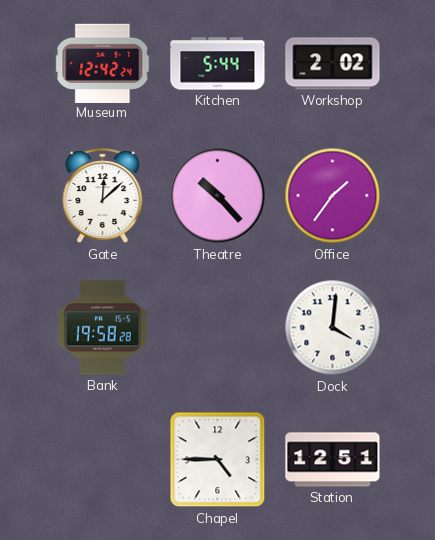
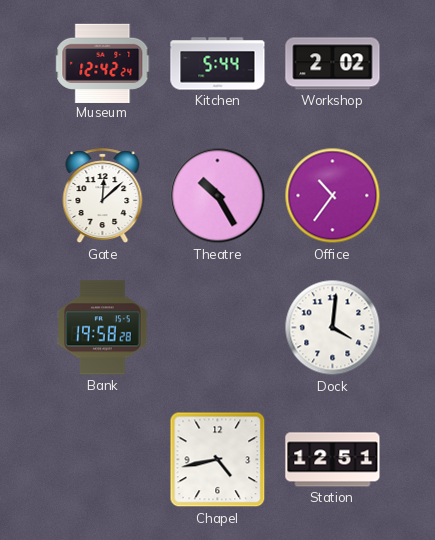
Theatre: 10:23 -> 10:25 (218, 196)
Office: 1:36 -> 10:36 (333, 196)
Chapel: 4:45 -> 4:43 (218, 460)
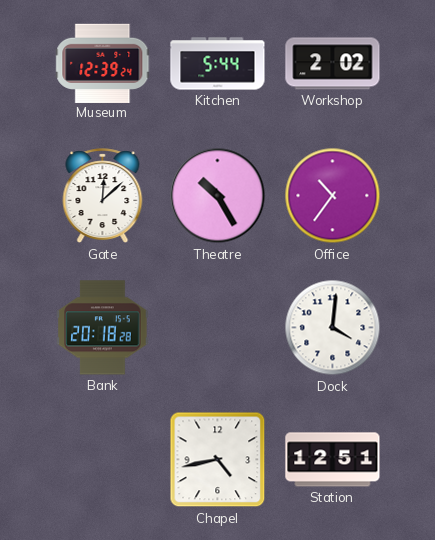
Museum: 12:42 -> 12:39 (103, 63)
Bank: 19:58 -> 20:18 (103, 328)
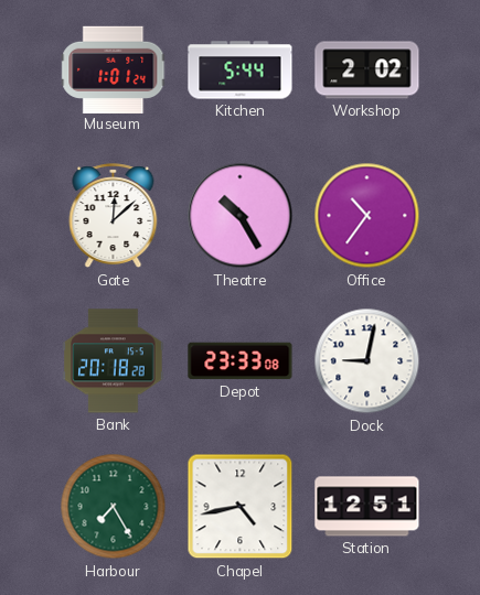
Museum: 12:39 -> 1:01 (114, 69)
Depot: none -> 23:33 (241, 361)
Dock: 4:01 -> 9:02 (367, 361)
Harbour: none -> 7:25 (114, 507)
